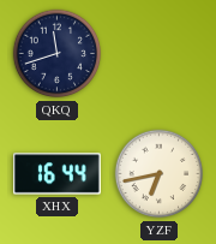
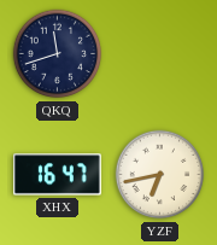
XHX: 16:44 -> 16:47 (58, 175)
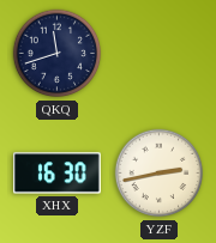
XHX: 16:47 -> 16:30 (58, 174)
YZF: 6:43 -> 2:43 (160, 174)
